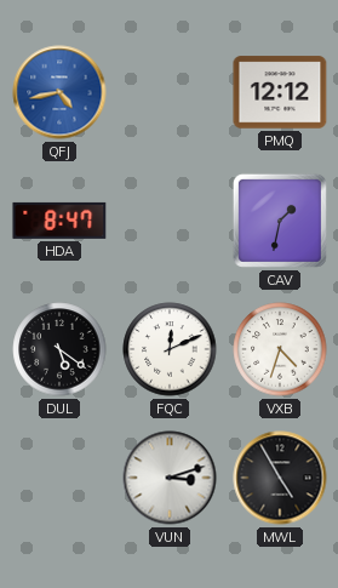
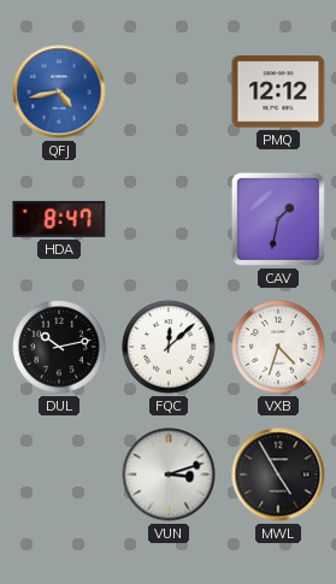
DUL: 5:21 -> 10:13 (59, 347)
FQC: 12:11 -> 12:08 (169, 347)
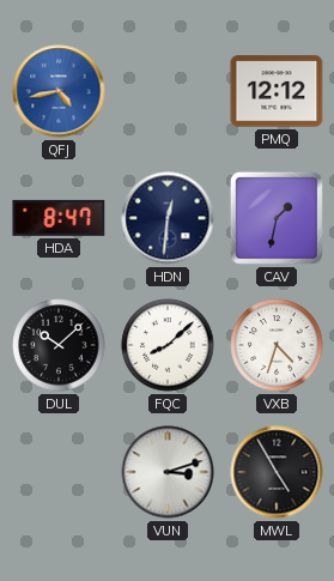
HDN: none -> 12:31 (168, 218)
DUL: 10:13 -> 10:08 (59, 345)
FQC: 12:08 -> 8:08 (168, 345)
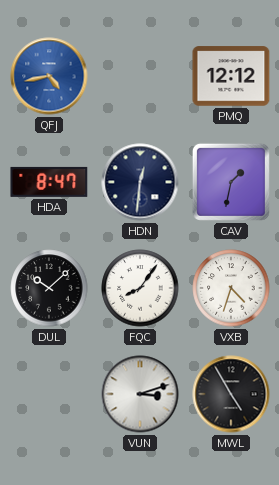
FQC: 8:08 -> 8:06 (140, 288)
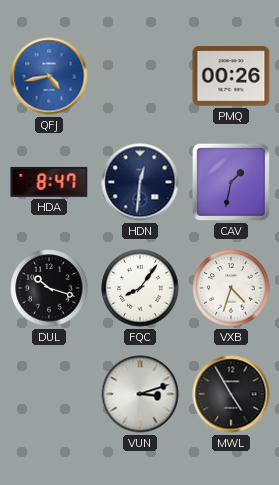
PMQ: 12:12 -> 00:26 (231, 76)
DUL: 10:08 -> 10:18 (49, 288)
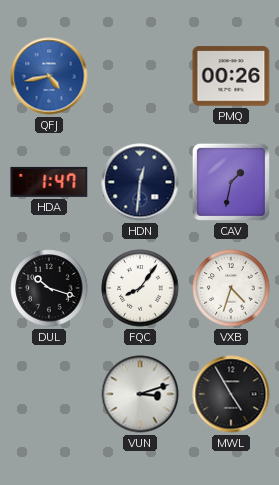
HDA: 8:47 -> 1:47 (49, 182)
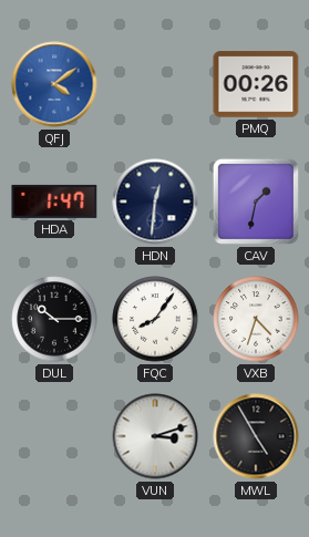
QFJ: 4:43 -> 4:09 (54, 84)
DUL: 10:18 -> 10:15 (54, 319)
